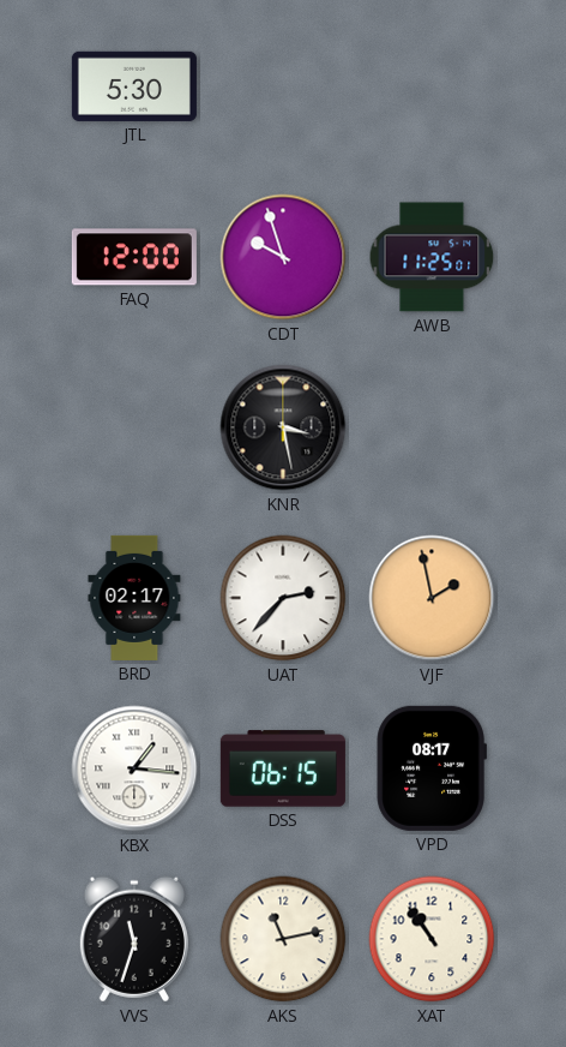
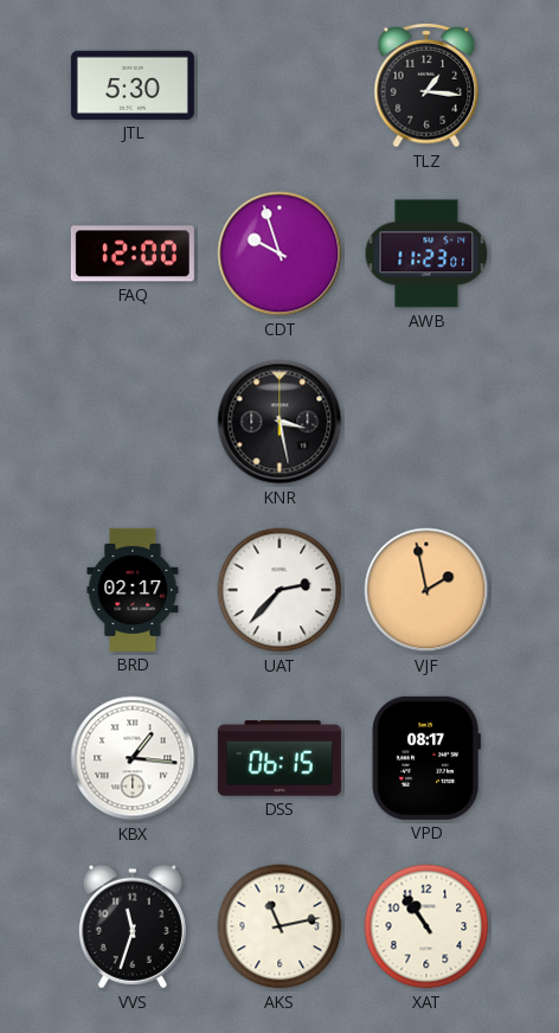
TLZ: none -> 1:16 (426, 85)
AWB: 11:25 -> 11:23 (426, 254)
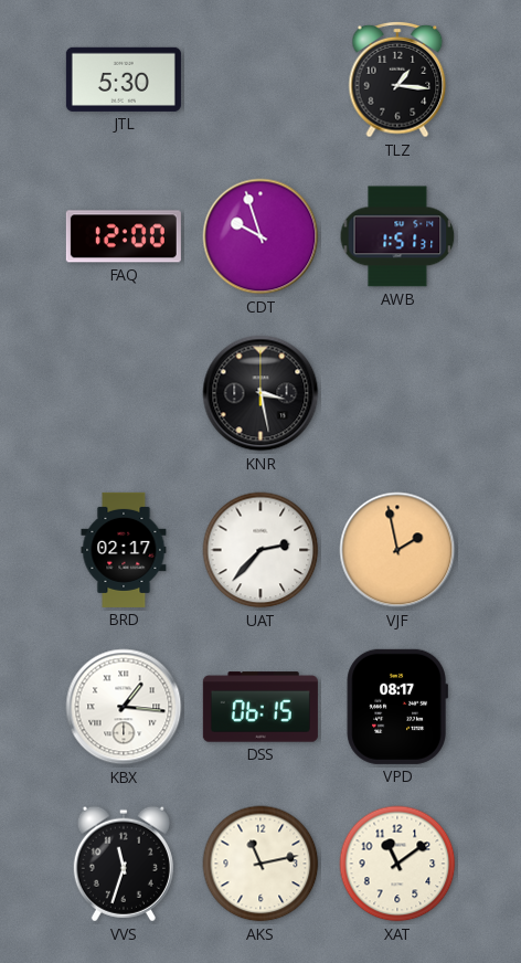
AWB: 11:23 -> 1:51 (397, 236)
XAT: 10:54 -> 11:09 (397, 864)
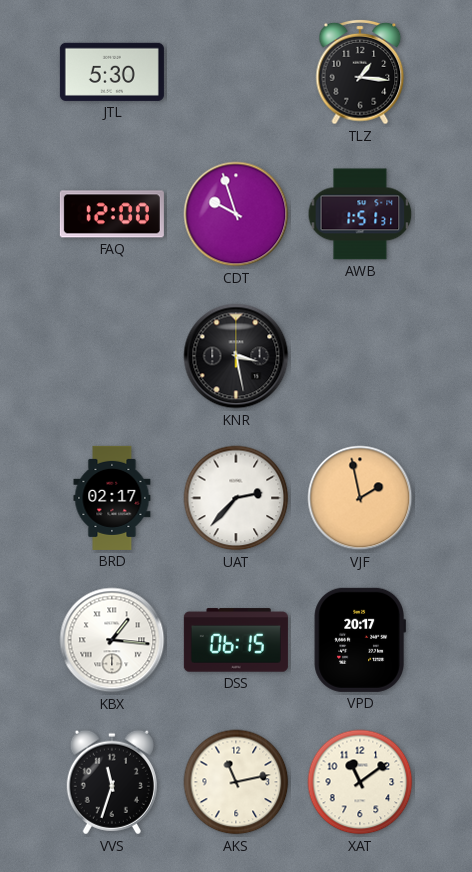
VPD: 08:17 -> 20:17 (359, 640)
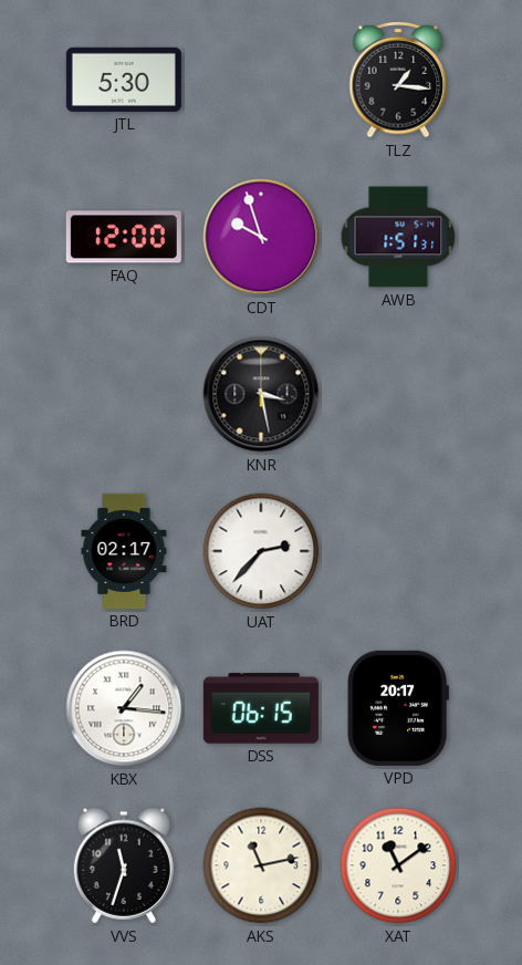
VJF: 1:58 -> none (360, 498)
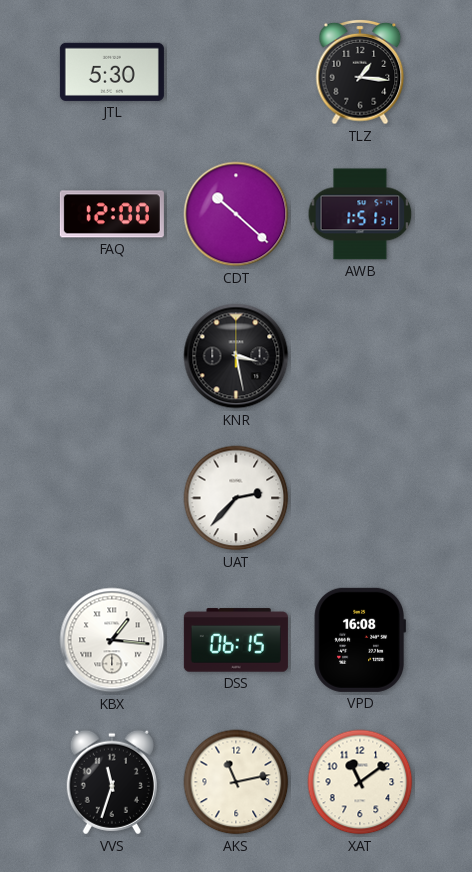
CDT: 9:57 -> 10:22 (236, 214)
BRD: 02:17 -> none (124, 551)
VPD: 20:17 -> 16:08 (359, 640)
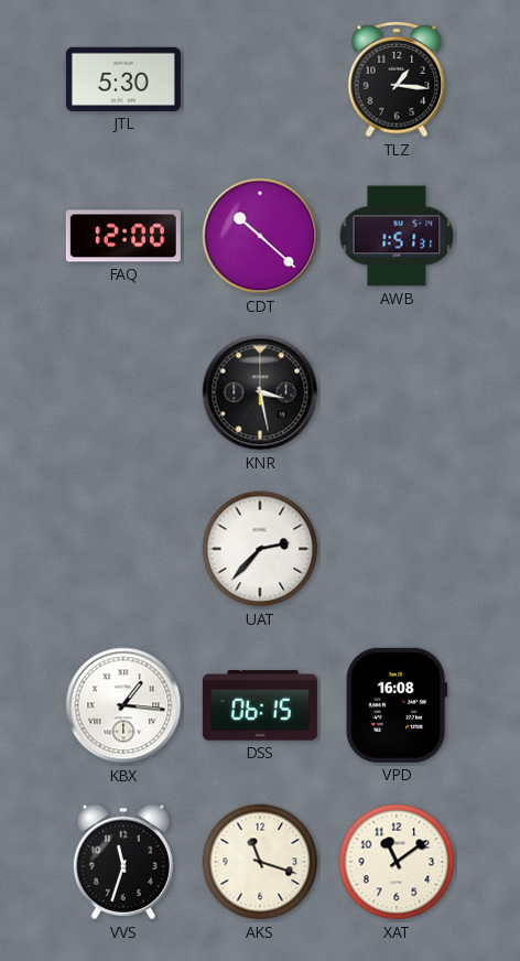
AKS: 11:13 -> 11:18 (260, 862)
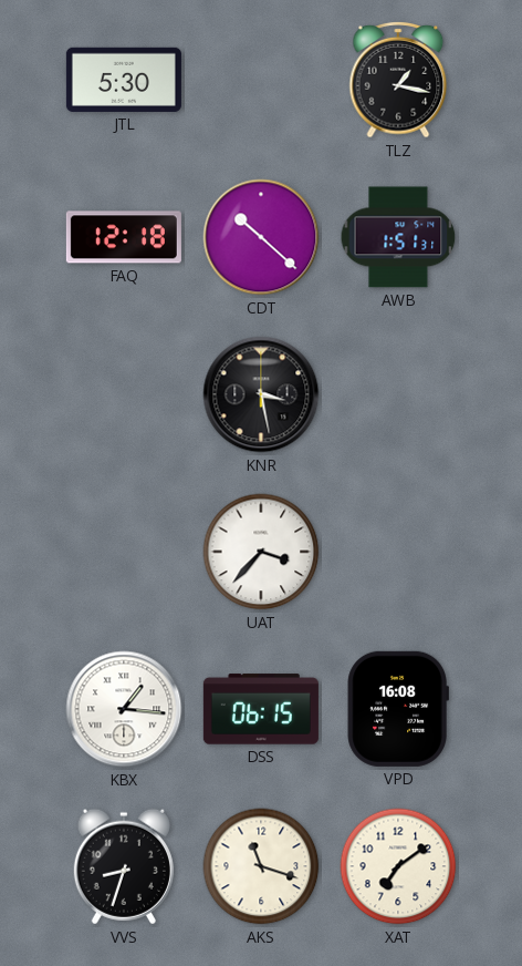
TLZ: 1:16 -> 1:17 (398, 80)
FAQ: 12:00 -> 12:18 (124, 237)
UAT: 2:37 -> 3:37 (261, 552)
VVS: 11:33 -> 8:33 (124, 866)
XAT: 11:09 -> 7:09 (398, 866)
